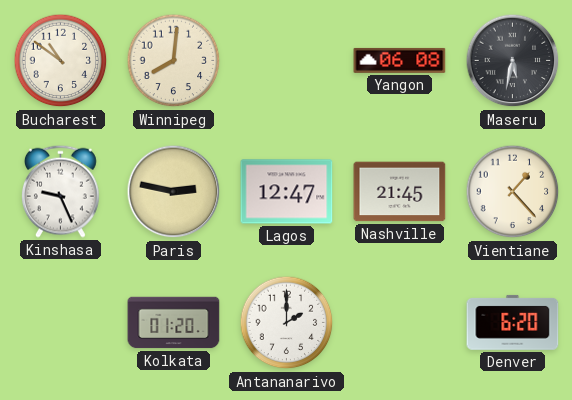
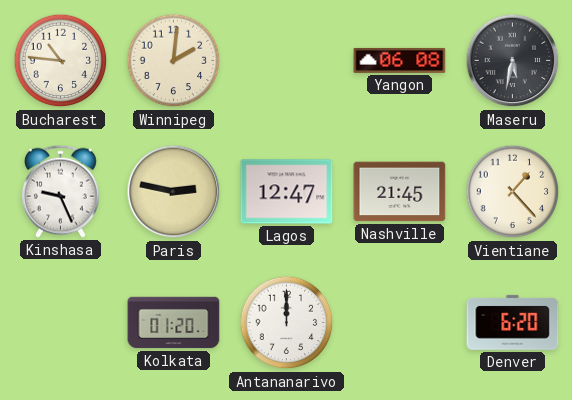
Bucharest: 10:51 -> 10:46 (61, 61)
Winnipeg: 8:01 -> 2:01 (174, 61)
Antananarivo: 2:00 -> 12:00 (287, 323)
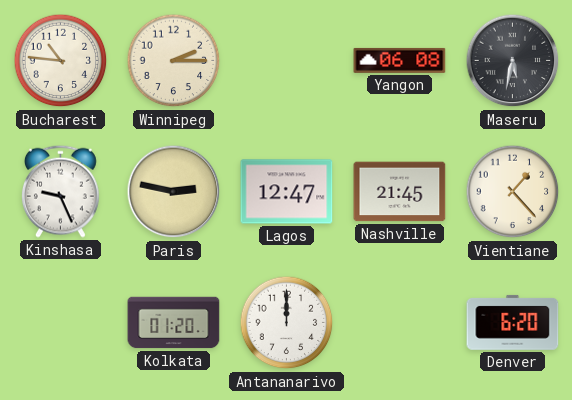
Winnipeg: 2:01 -> 2:15 (174, 61)
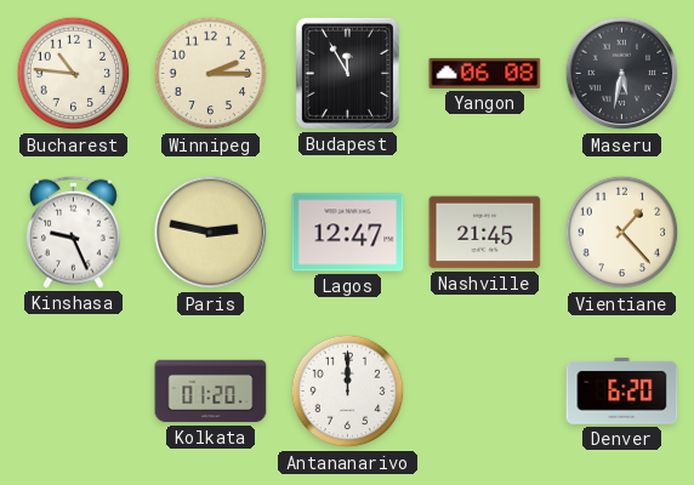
Budapest: none -> 11:55 (347, 73)
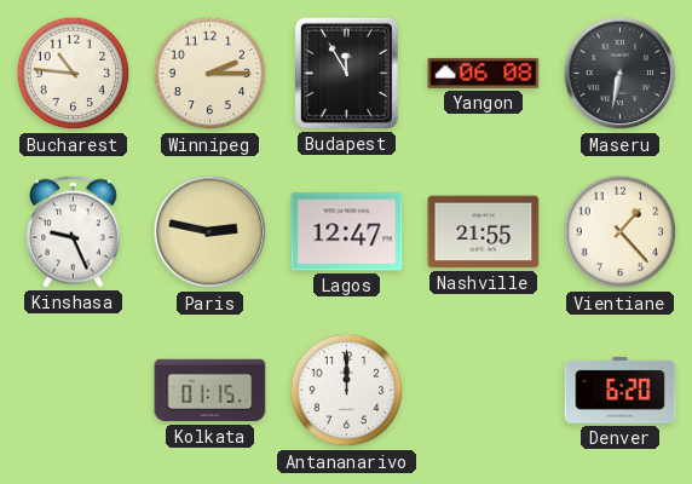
Maseru: 5:32 -> 6:32 (621, 74)
Nashville: 21:45 -> 21:55 (484, 232)
Kolkata: 01:20 -> 01:15 (211, 391)
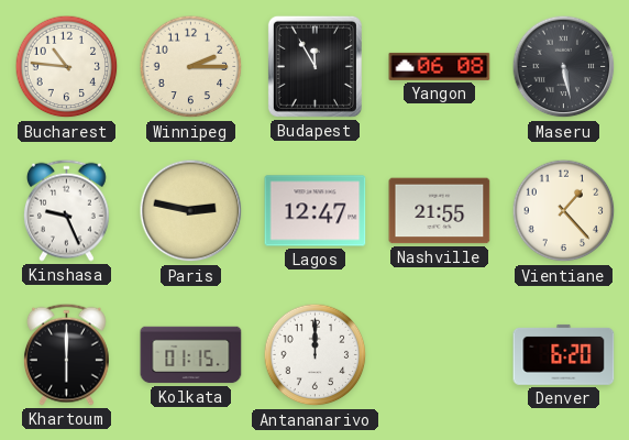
Maseru: 6:32 -> 5:28 (564, 67)
Khartoum: none -> 6:00 (66, 354)
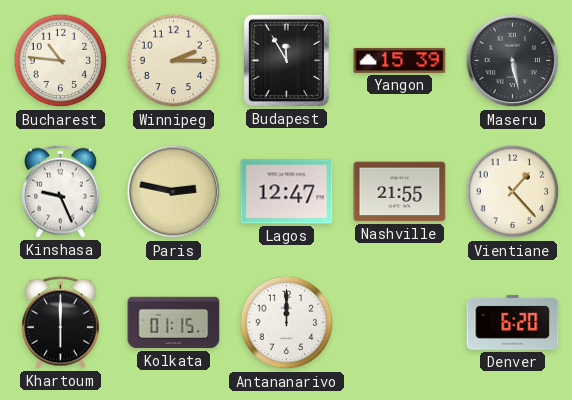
Yangon: 06:08 -> 15:39 (400, 60)
